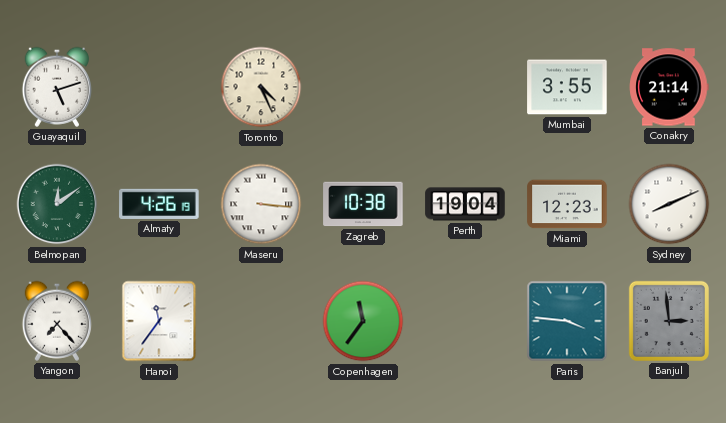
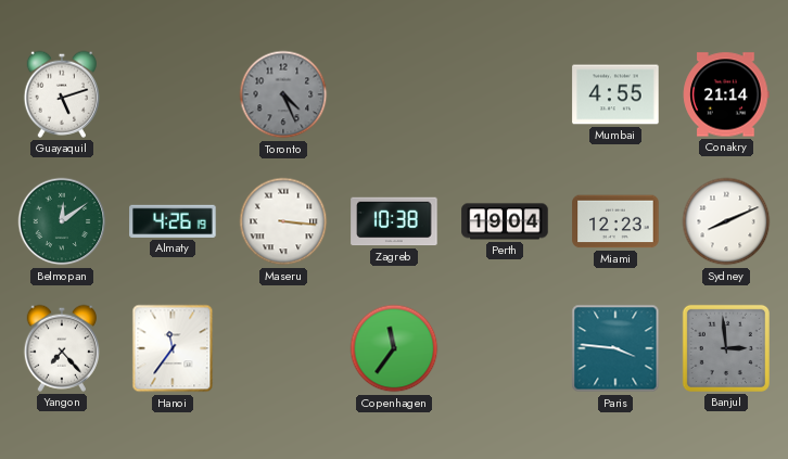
Toronto dial: cream -> grey (283, 94)
Mumbai: 3:55 -> 4:55 (615, 94)
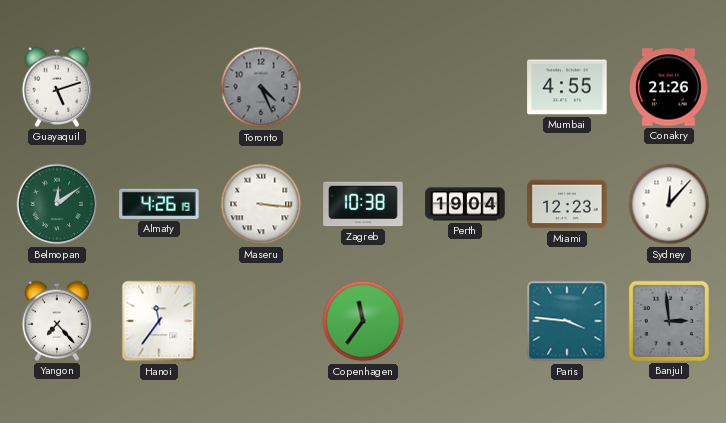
Conakry: 21:14 -> 21:26 (669, 87)
Sydney: 8:11 -> 12:07 (669, 204)
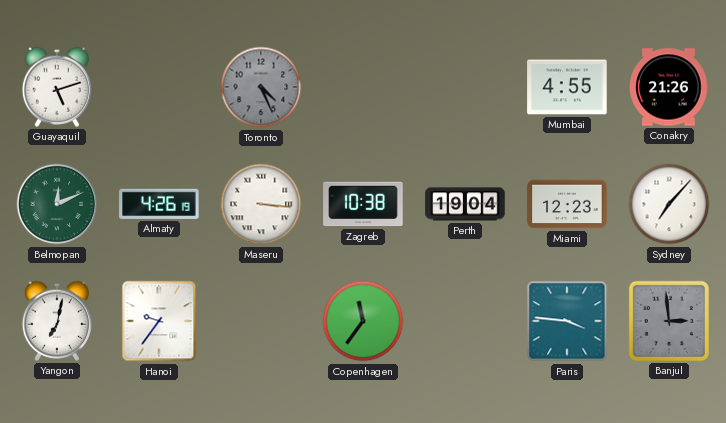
Belmopan: 12:09 -> 12:11 (57, 204)
Sydney: 12:07 -> 7:07 (669, 204)
Yangon: 7:23 -> 7:02 (56, 321)
Hanoi: 11:36 -> 9:36 (159, 321)
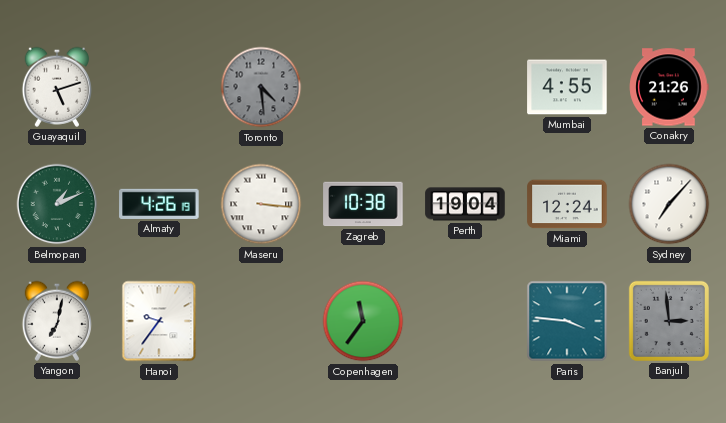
Toronto: 4:26 -> 4:29 (261, 87)
Belmopan: 12:11 -> 1:11 (57, 204)
Miami: 12:23 -> 12:24 (567, 204)
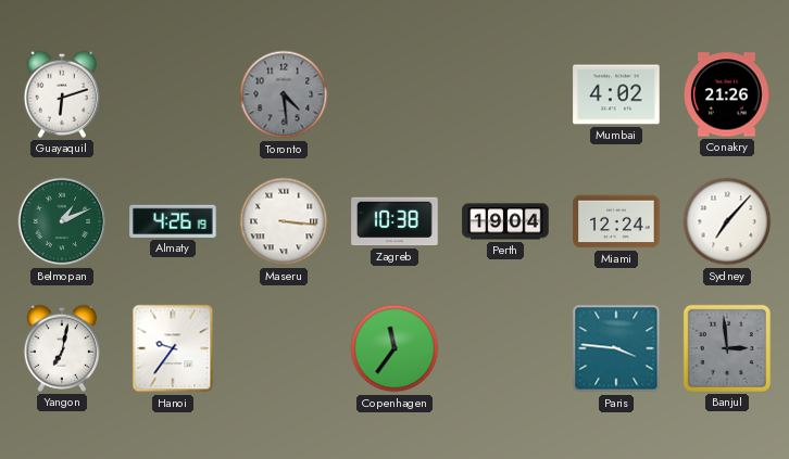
Guayaquil: 5:12 -> 6:12 (61, 94)
Mumbai: 4:55 -> 4:02 (616, 94)
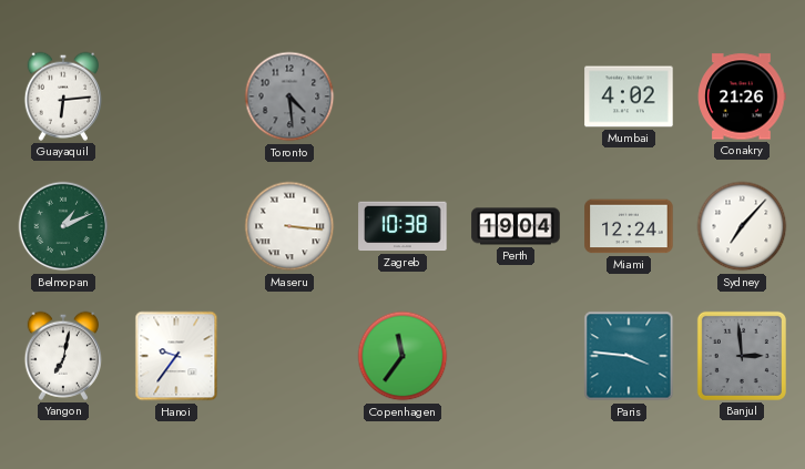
Guayaquil: 6:12 -> 6:14 (62, 96)
Almaty: 4:26 -> none (173, 221)
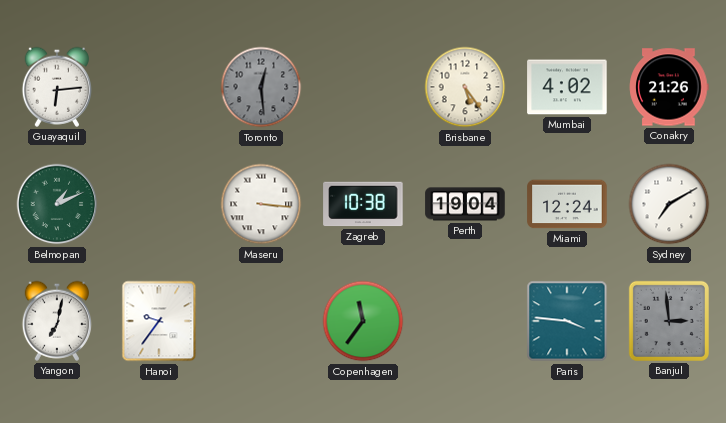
Toronto: 4:29 -> 12:29 (261, 87)
Brisbane: none -> 5:24 (465, 87)
Sydney: 7:07 -> 7:10 (669, 204)
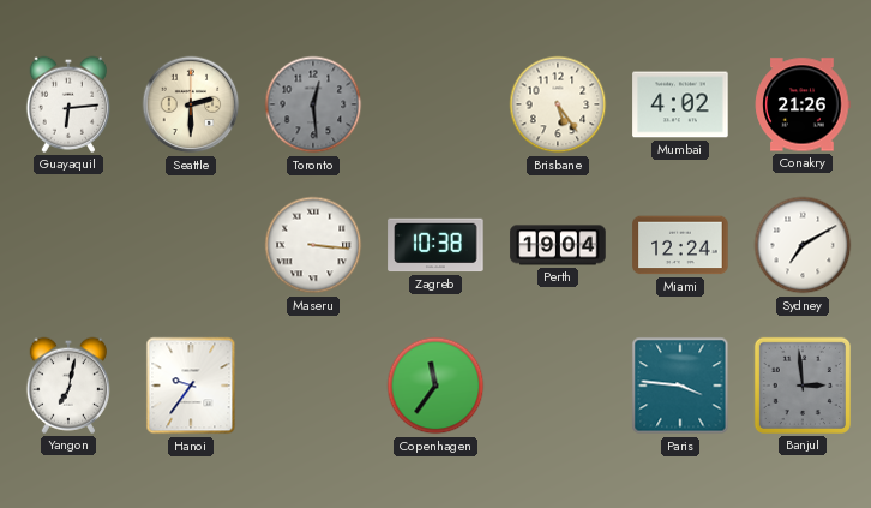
Seattle: none -> 2:30 (191, 104)
Belmopan: 1:11 -> none (57, 204)
